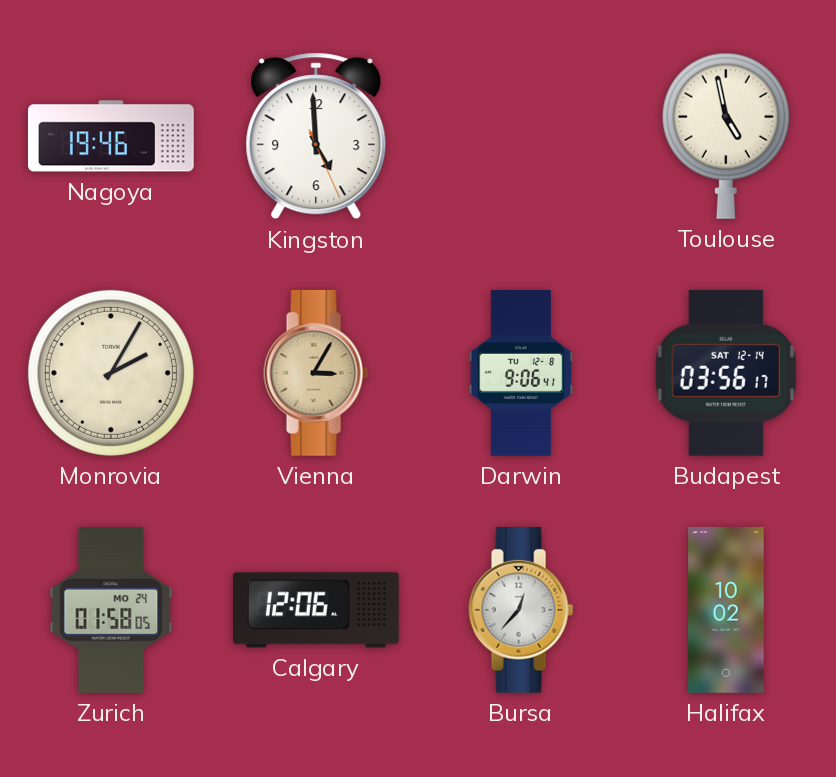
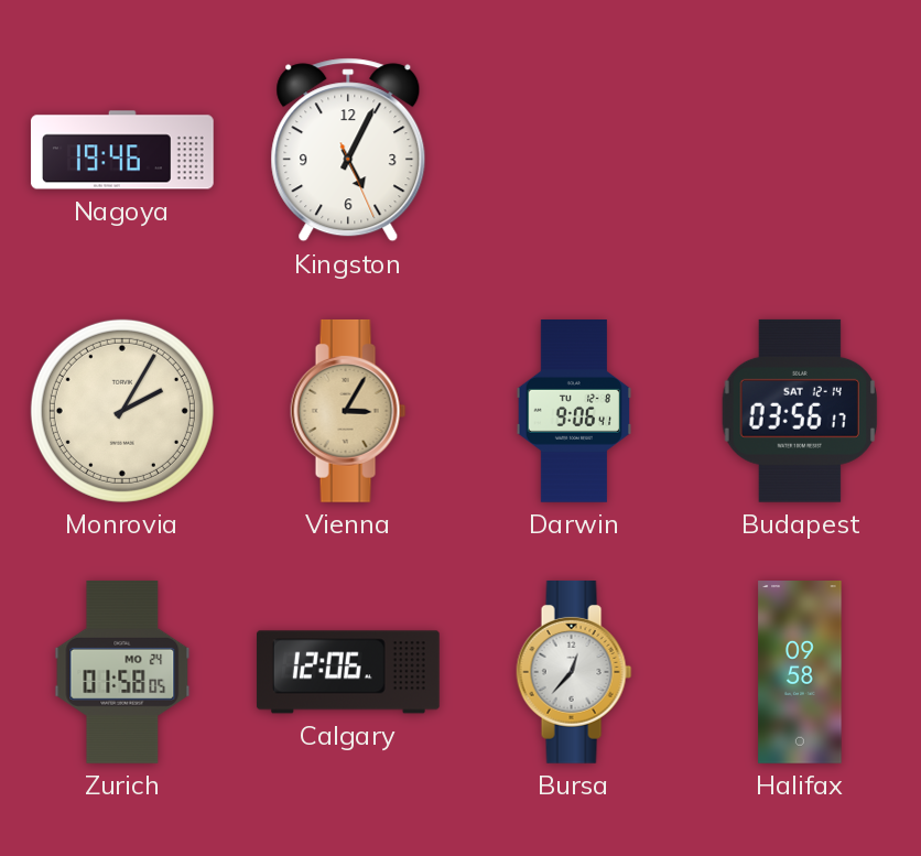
Kingston: 4:59 -> 5:04 (348, 150)
Toulouse: 4:58 -> none (726, 136)
Halifax: 10:02 -> 09:58 (800, 673)
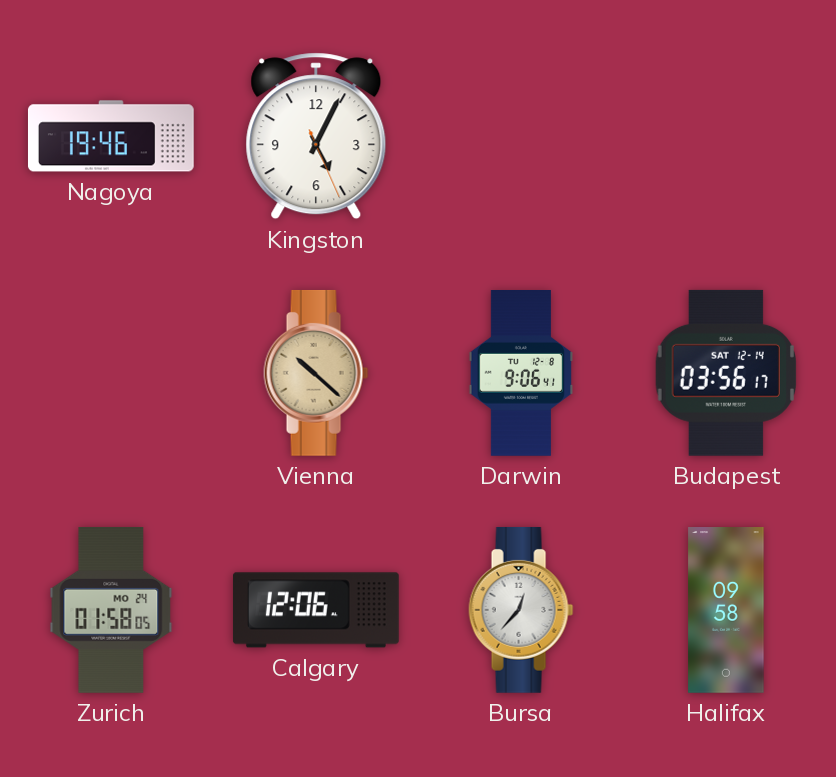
Monrovia: 2:05 -> none (122, 411)
Vienna: 3:05 -> 10:22 (316, 373)
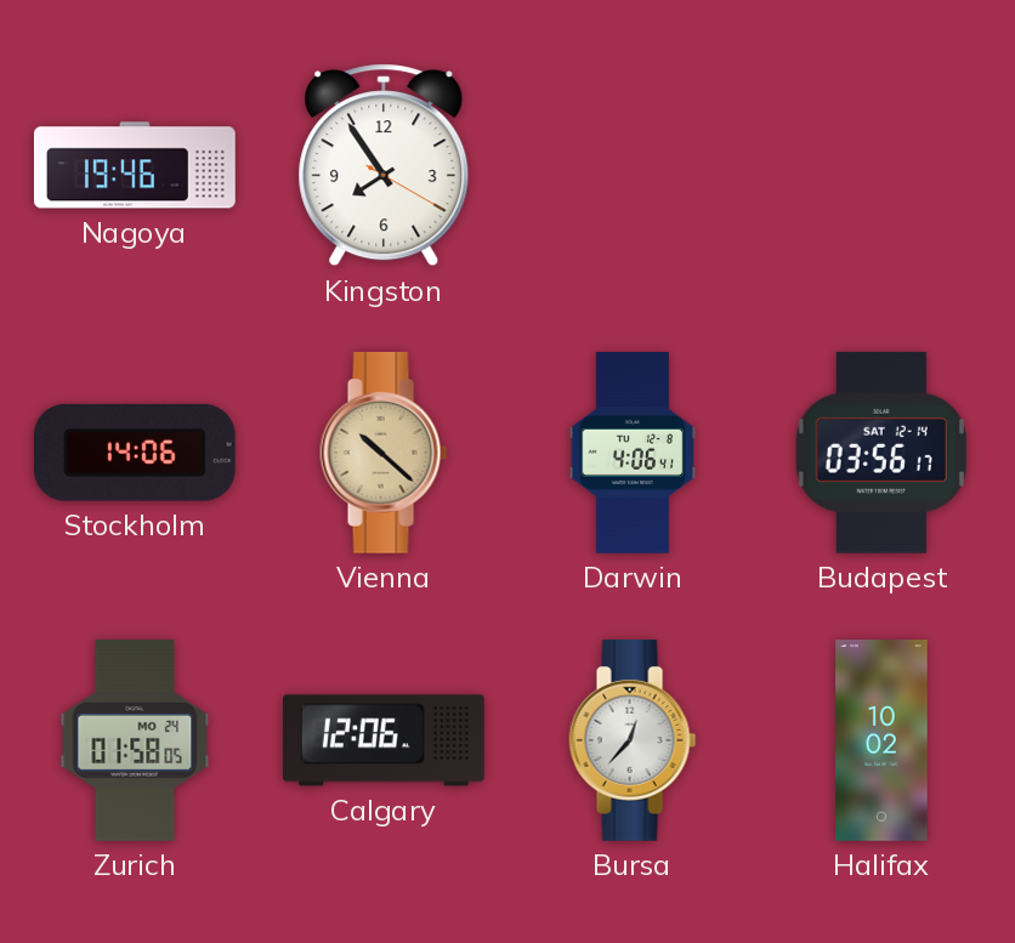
Kingston: 5:04 -> 7:54 (384, 165)
Stockholm: none -> 14:06 (135, 453)
Darwin: 9:06 -> 4:06 (631, 454)
Halifax: 09:58 -> 10:02 (881, 742)
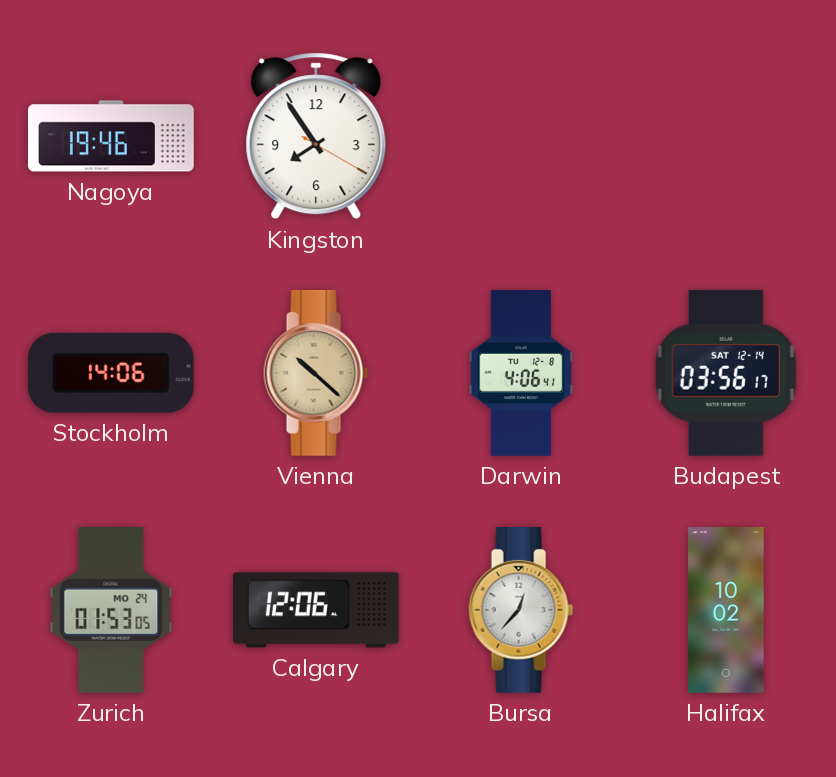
Zurich: 01:58 -> 01:53 (111, 610)
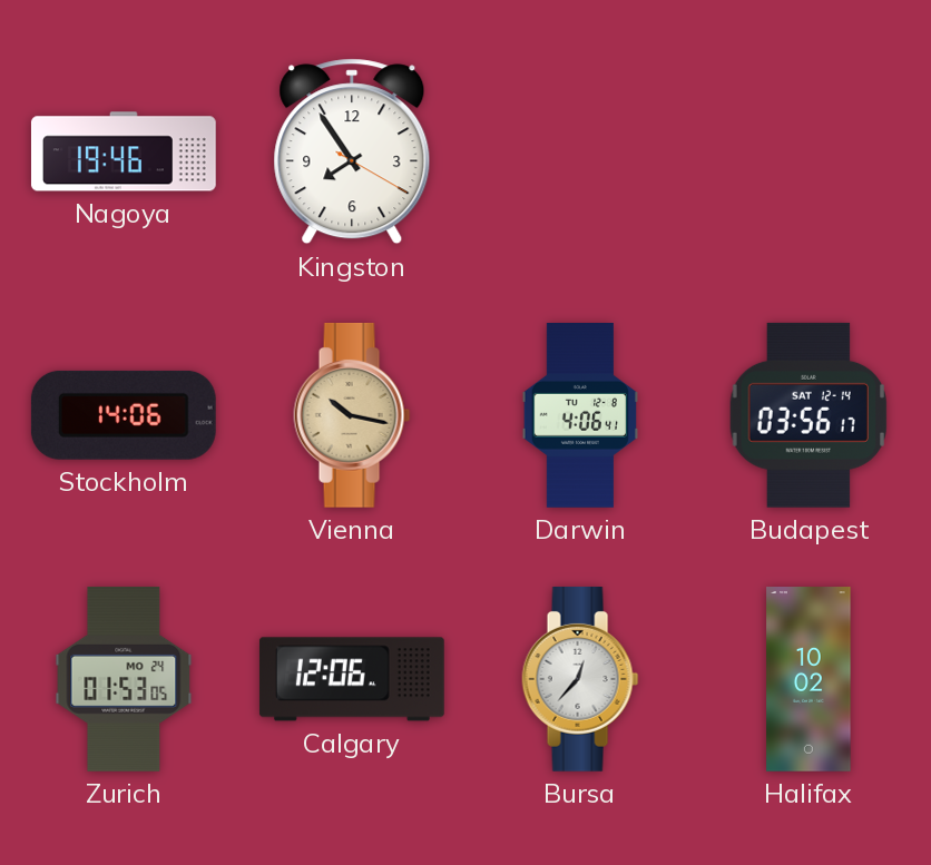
Vienna: 10:22 -> 10:17 (352, 415)
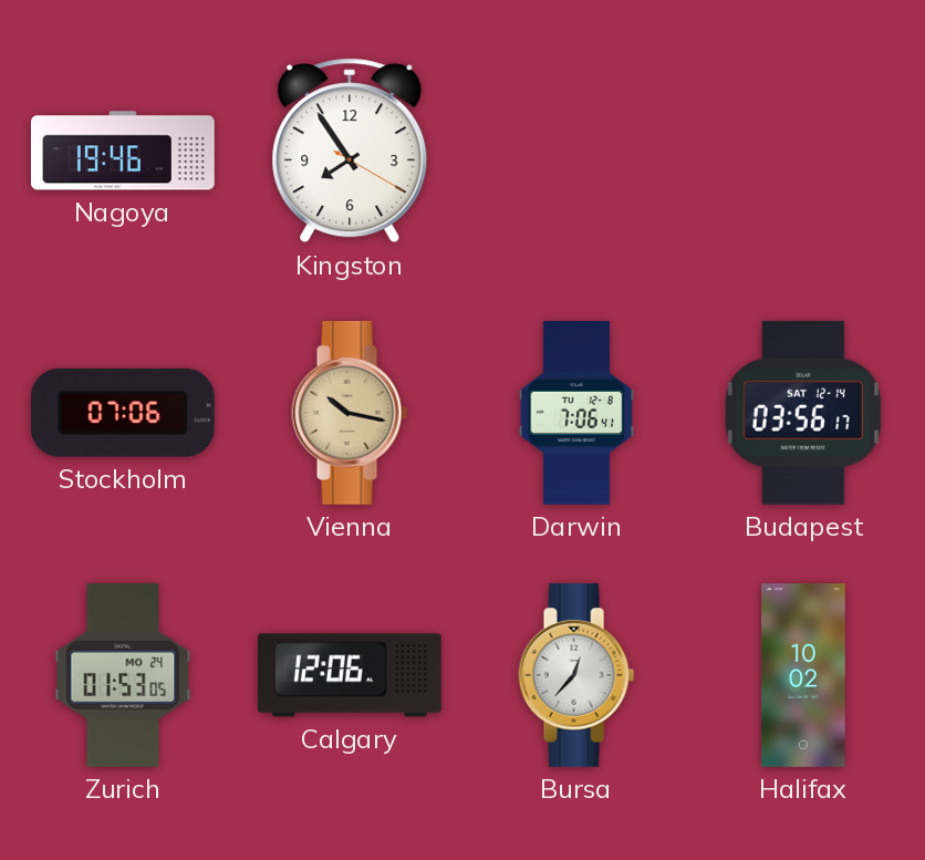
Stockholm: 14:06 -> 07:06 (123, 413)
Darwin: 4:06 -> 7:06 (575, 414)
